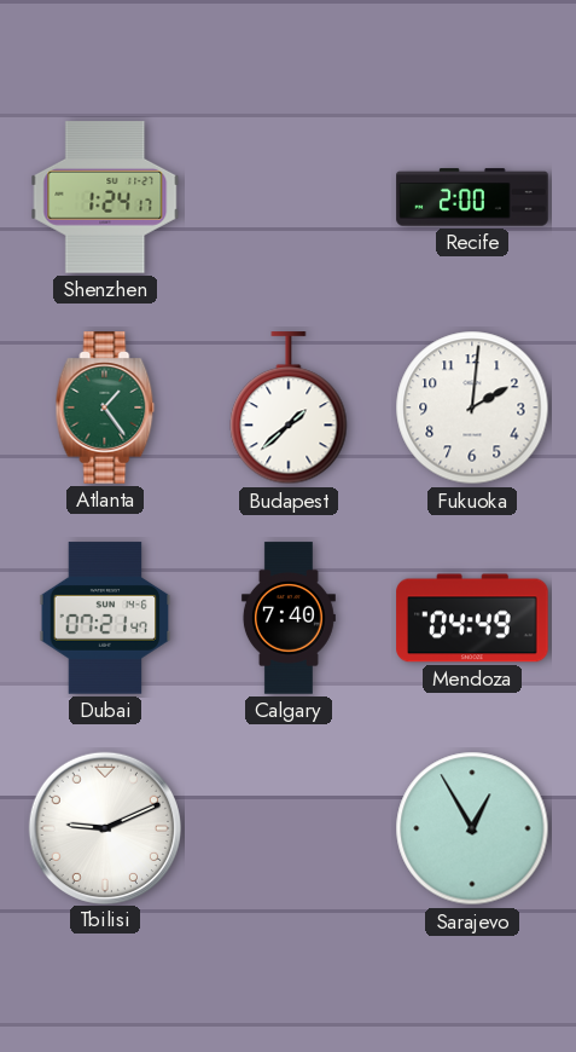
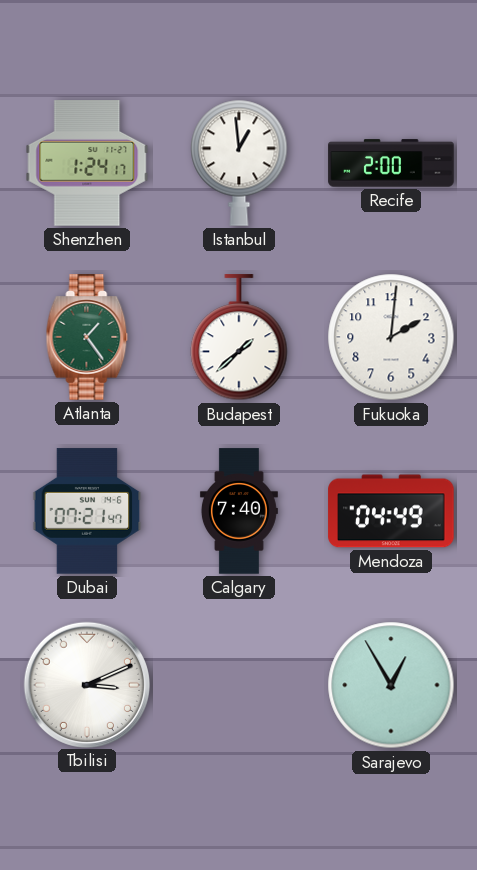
Istanbul: none -> 12:59 (239, 163)
Tbilisi: 9:11 -> 3:11 (86, 684)
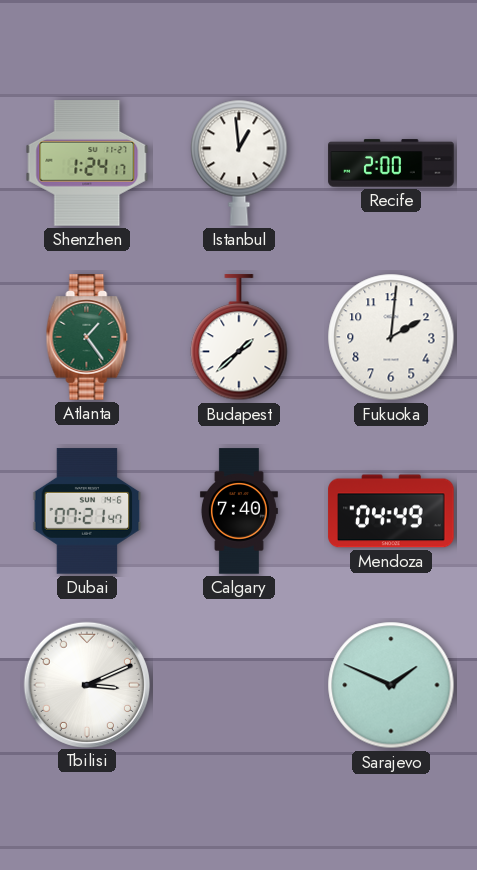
Sarajevo: 12:55 -> 1:49 (391, 685)
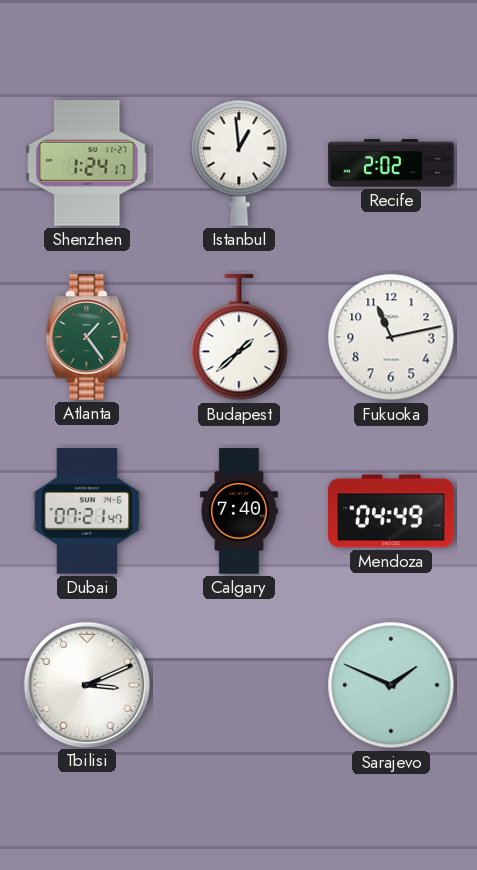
Recife: 2:00 -> 2:02 (391, 163)
Fukuoka: 2:01 -> 11:13 (391, 337)
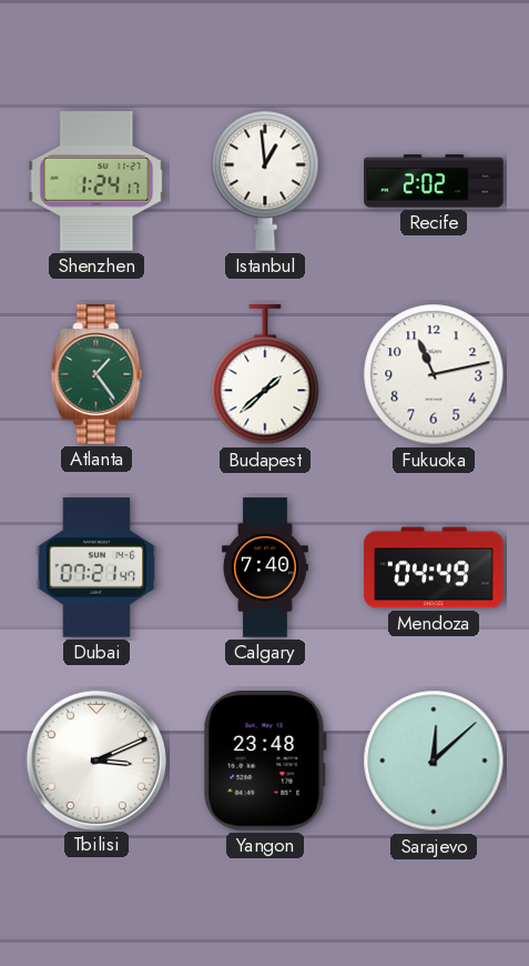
Yangon: none -> 23:48 (265, 762)
Sarajevo: 1:49 -> 12:08 (434, 761)
